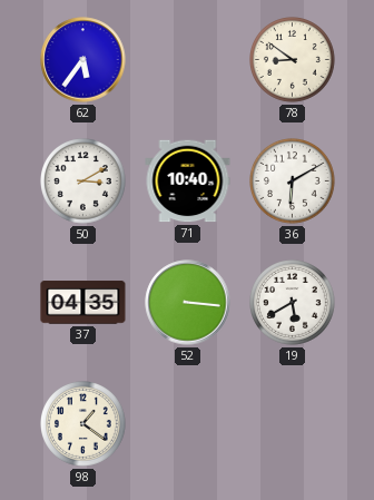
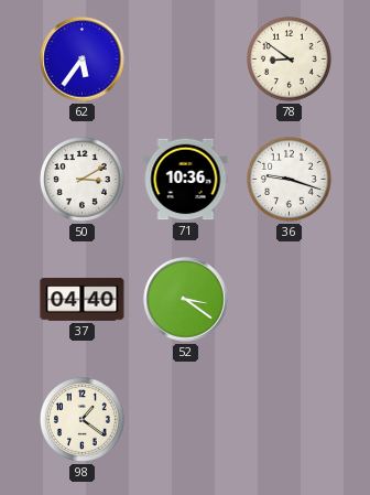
71: 10:40 -> 10:36 (186, 180)
36: 6:10 -> 9:18 (290, 180)
37: 04:35 -> 04:40 (83, 300)
52: 3:16 -> 3:21 (186, 300)
19: 5:40 -> none (293, 303)
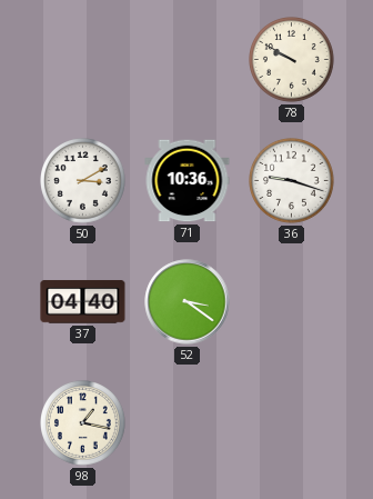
62: 5:36 -> none (83, 60)
78: 8:51 -> 9:50 (292, 60)
98: 1:21 -> 1:17 (83, 423)
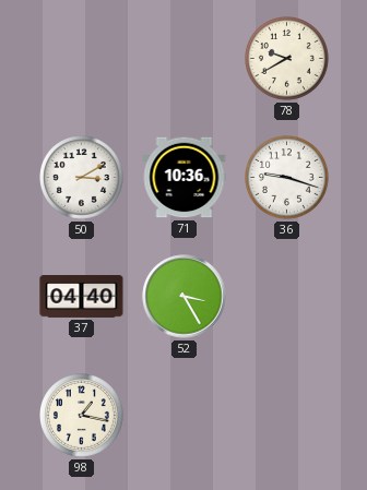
78: 9:50 -> 9:40 (287, 59)
52: 3:21 -> 3:25 (185, 297)
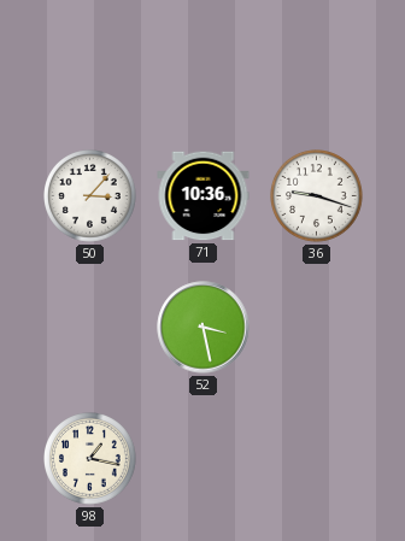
78: 9:40 -> none (287, 59)
50: 3:10 -> 3:07 (90, 196)
37: 04:40 -> none (82, 297)
52: 3:25 -> 3:28 (204, 328)
